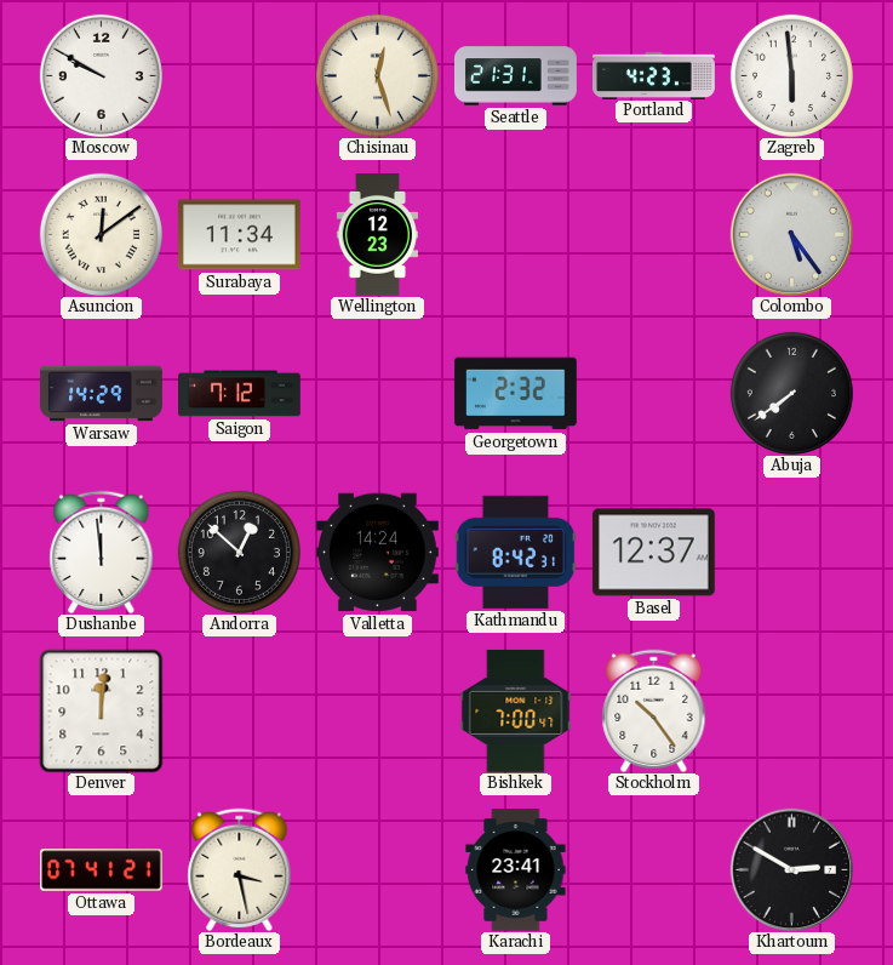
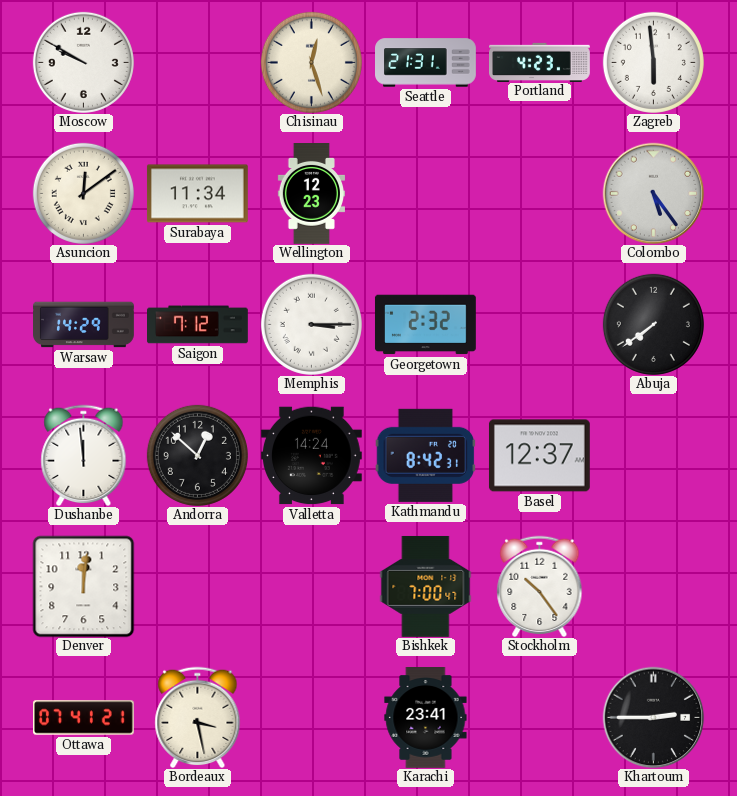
Memphis: none -> 3:15 (311, 324)
Khartoum: 2:50 -> 2:45 (653, 717)
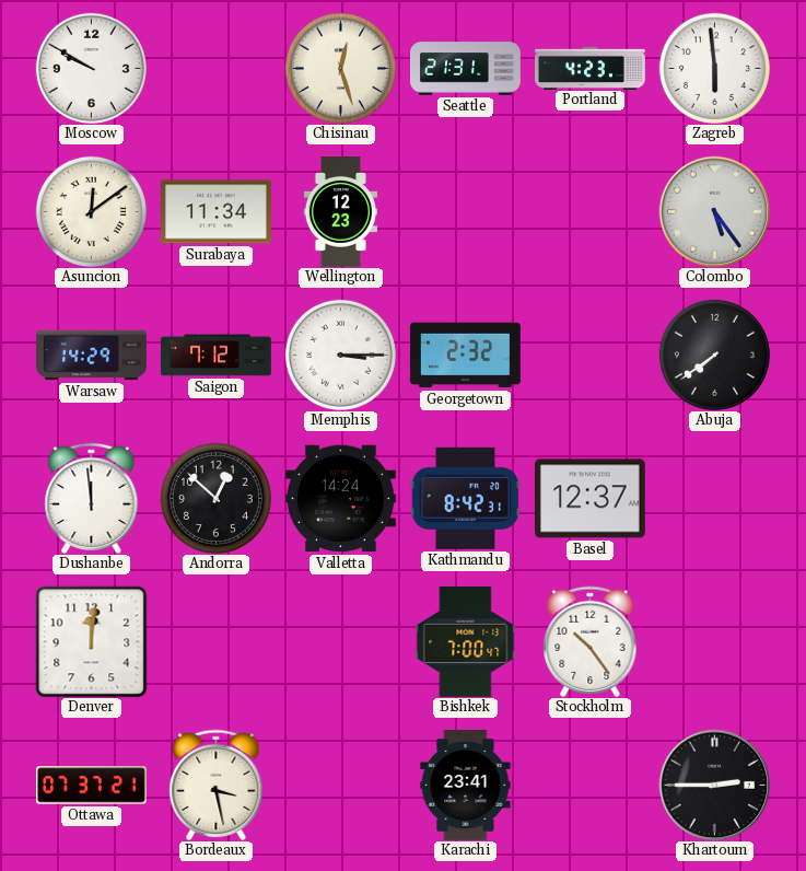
Ottawa: 07:41 -> 07:37 (92, 786)
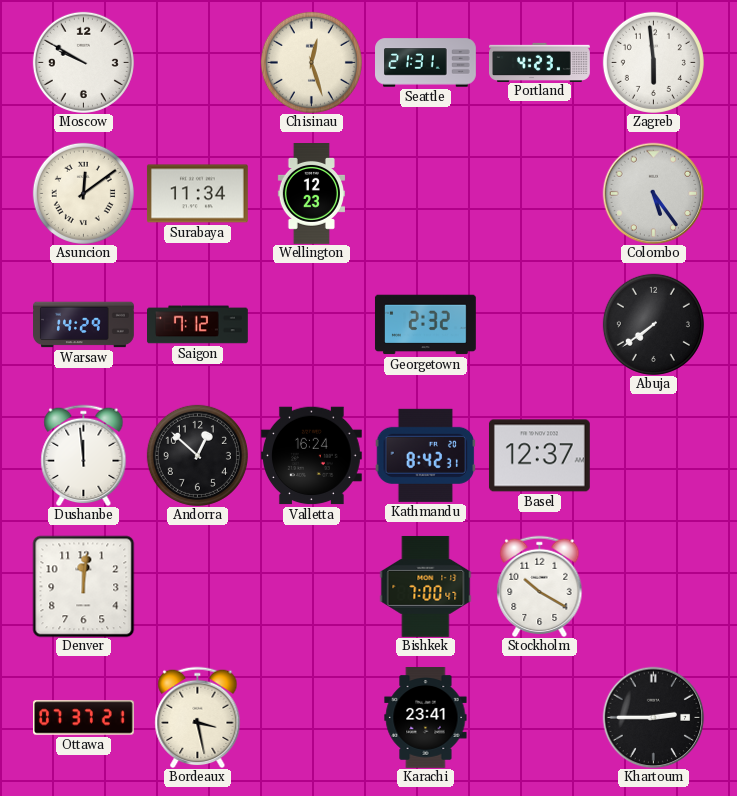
Memphis: 3:15 -> none (340, 355)
Valletta: 14:24 -> 16:24 (311, 456)
Stockholm: 10:24 -> 10:20 (540, 586)
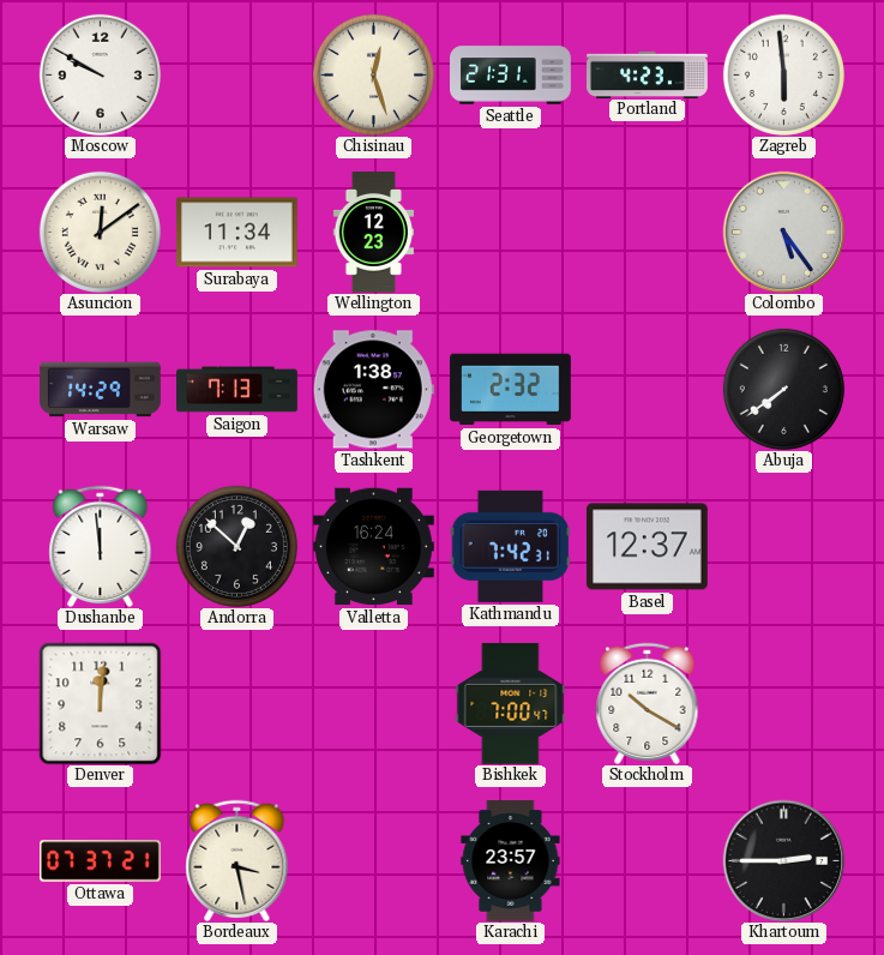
Saigon: 7:12 -> 7:13 (237, 390)
Tashkent: none -> 1:38 (373, 390)
Kathmandu: 8:42 -> 7:42 (510, 546)
Karachi: 23:41 -> 23:57 (511, 861)
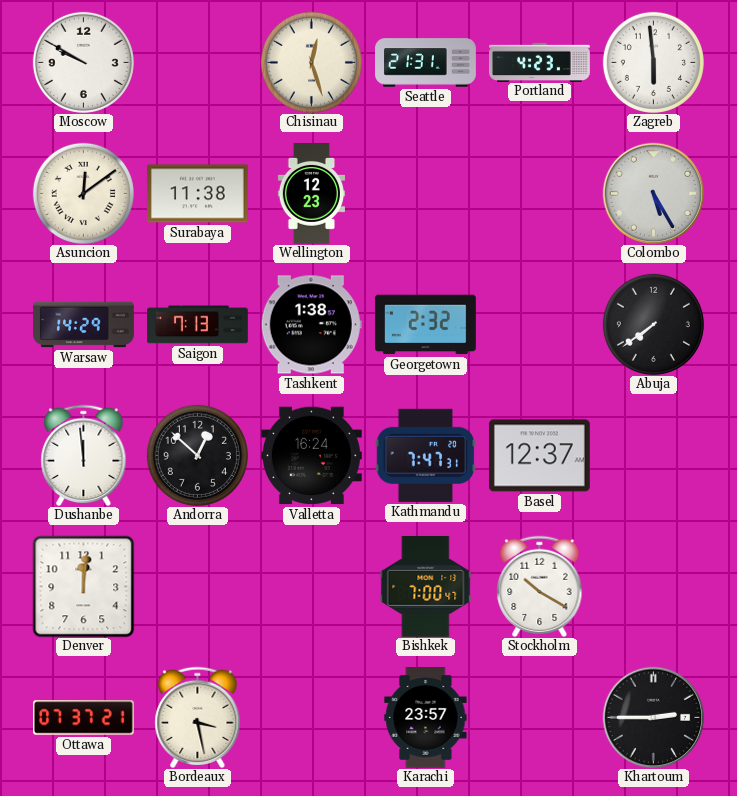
Surabaya: 11:34 -> 11:38 (197, 194)
Colombo: 5:24 -> 5:25 (653, 193)
Kathmandu: 7:42 -> 7:47 (425, 455)
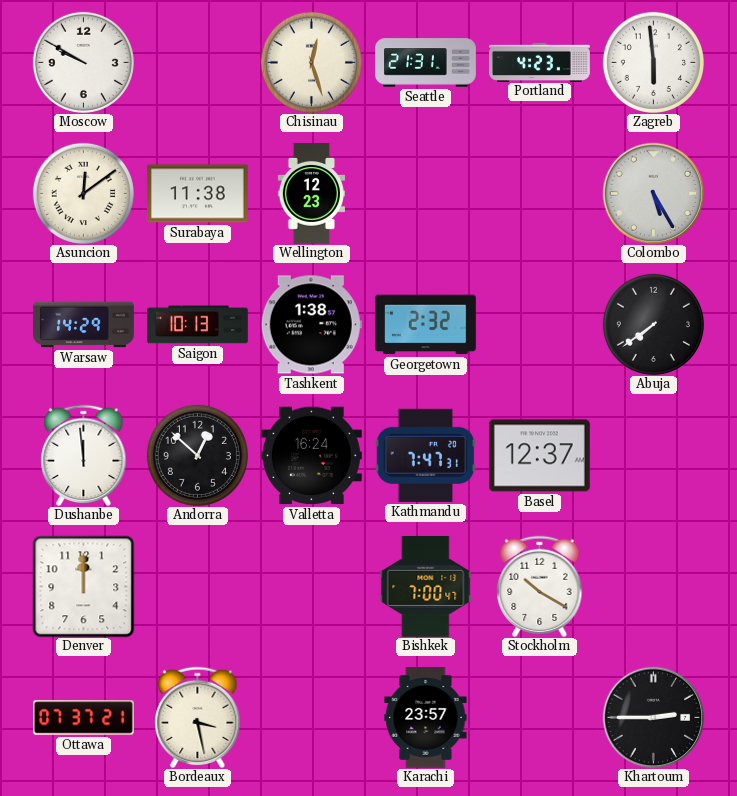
Saigon: 7:13 -> 10:13 (198, 325)
Denver: 12:01 -> 12:00 (83, 586)
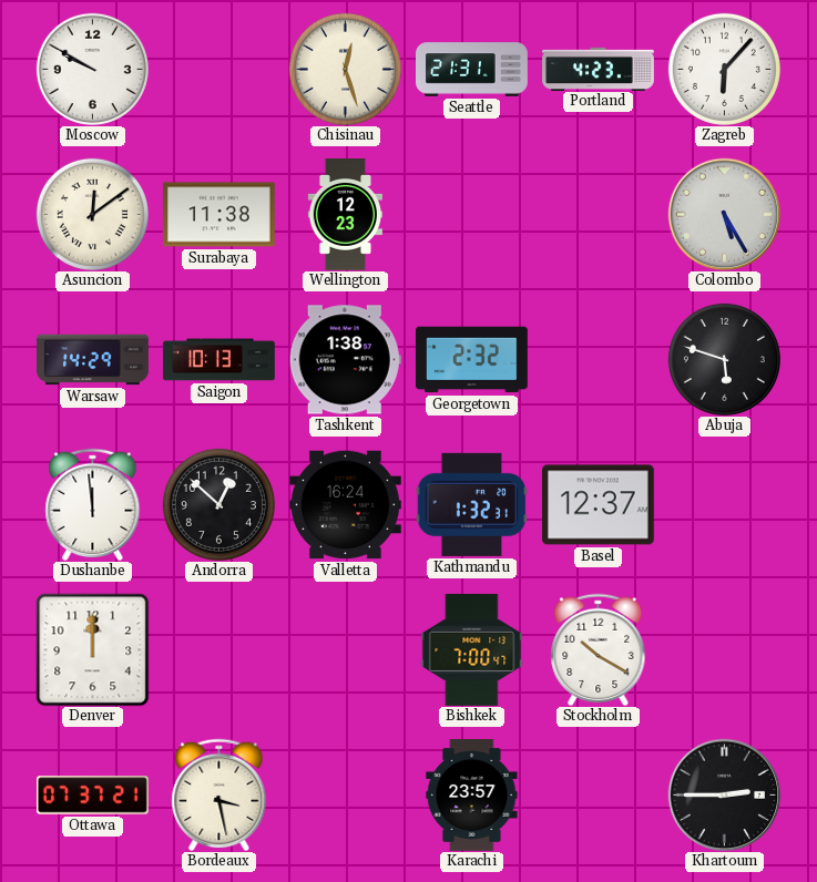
Zagreb: 5:59 -> 6:07 (724, 69)
Abuja: 7:39 -> 5:48 (724, 359)
Kathmandu: 7:47 -> 1:32 (471, 504)
